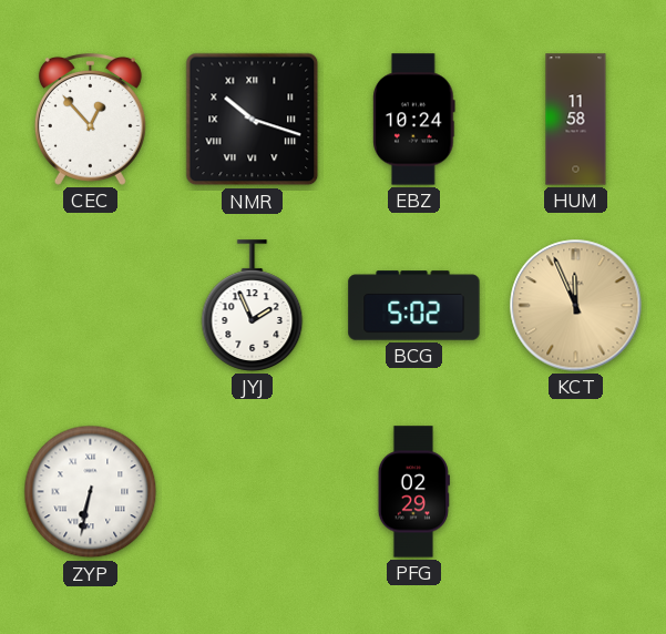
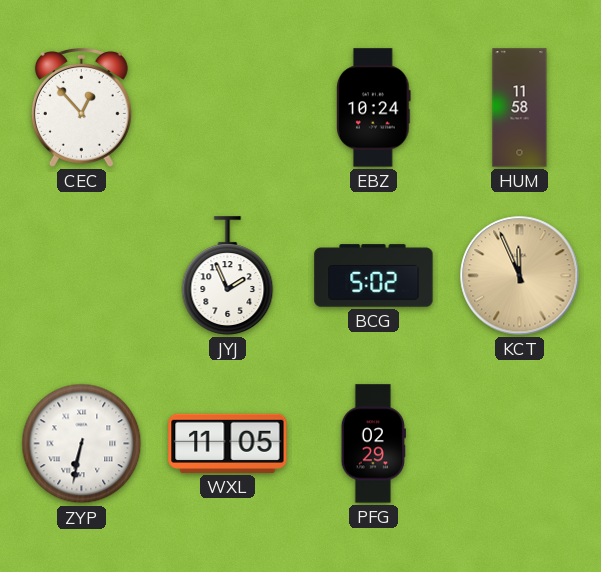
NMR: 10:18 -> none (253, 120)
WXL: none -> 11:05 (228, 443)
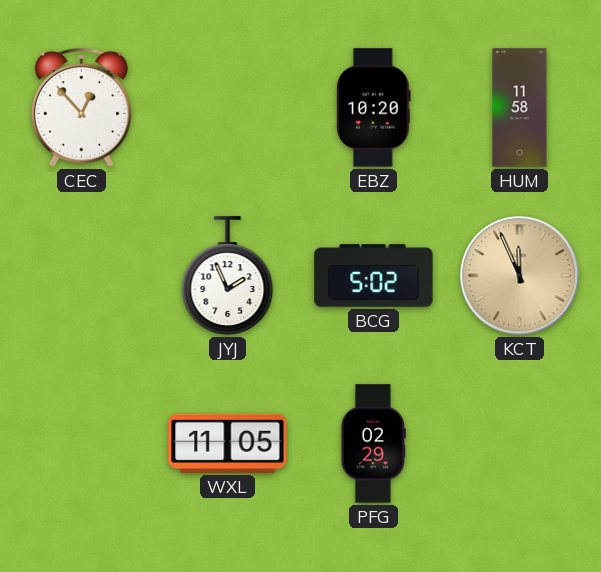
EBZ: 10:24 -> 10:20 (374, 108)
ZYP: 6:32 -> none (82, 444)
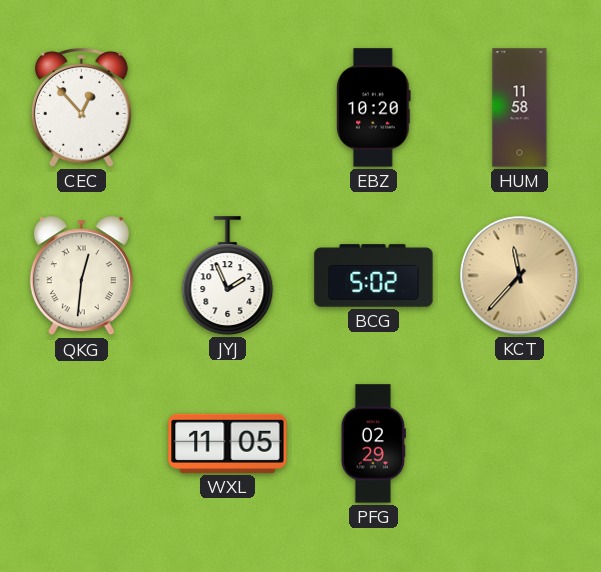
QKG: none -> 12:31 (81, 276)
KCT: 11:56 -> 11:37 (520, 276)
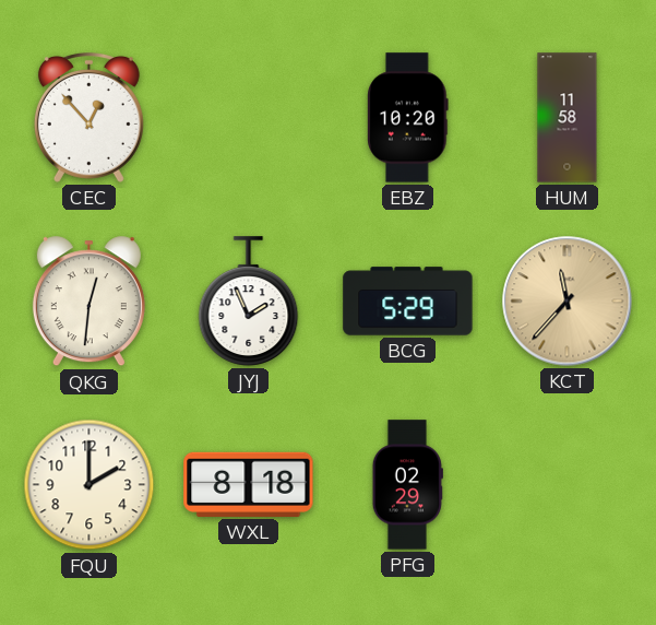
BCG: 5:02 -> 5:29 (408, 302)
FQU: none -> 2:00 (90, 485)
WXL: 11:05 -> 8:18 (249, 484)
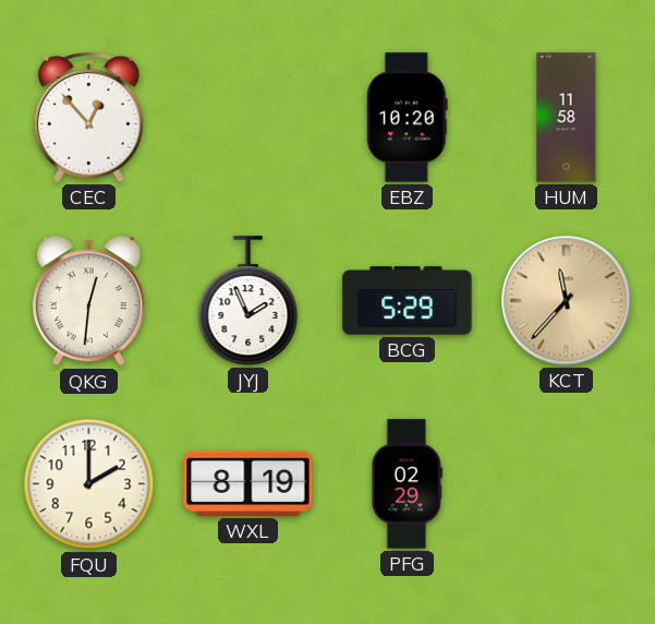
WXL: 8:18 -> 8:19 (248, 483)
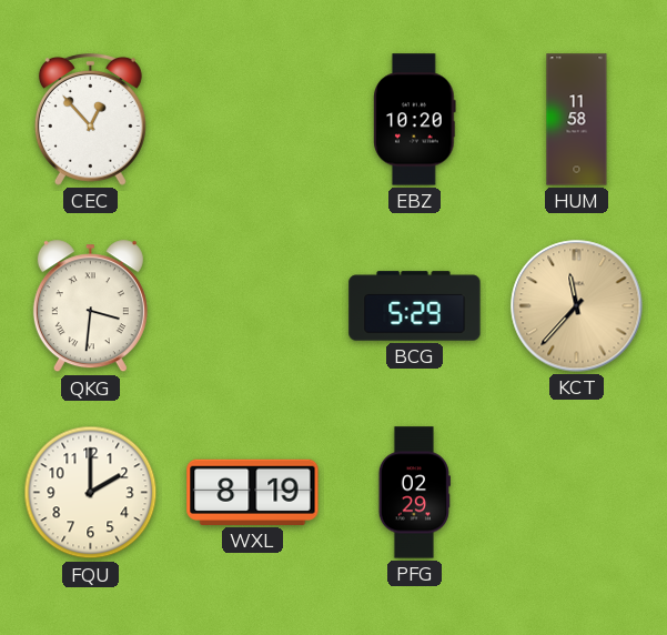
QKG: 12:31 -> 3:31 (90, 306)
JYJ: 1:56 -> none (248, 301)
